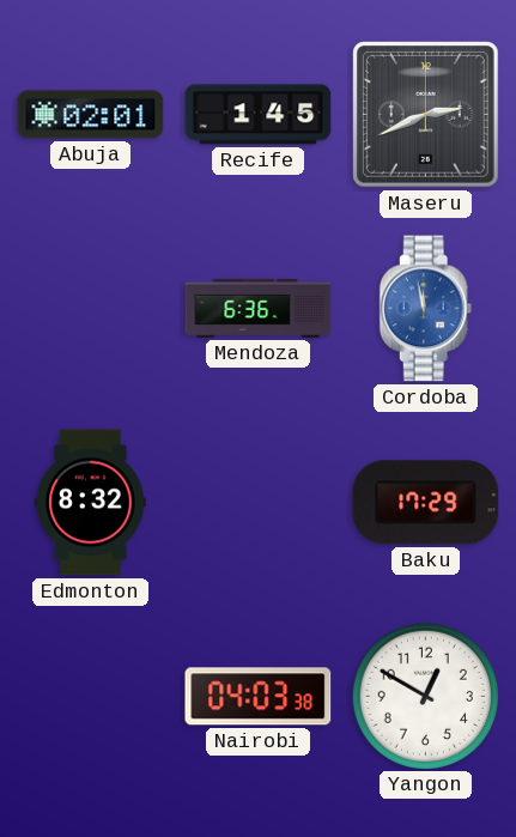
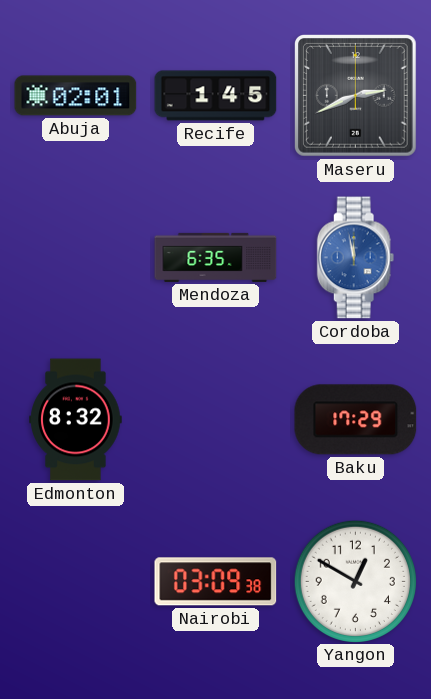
Mendoza: 6:36 -> 6:35 (216, 257)
Nairobi: 04:03 -> 03:09 (216, 582)
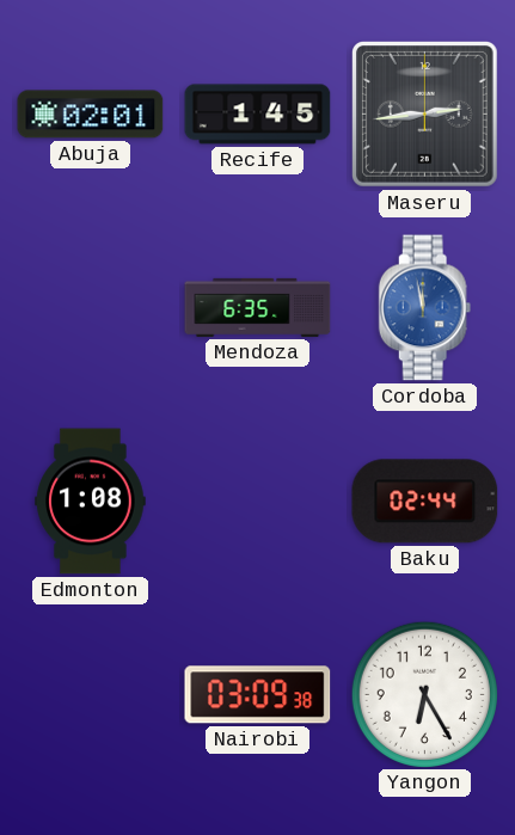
Maseru: 2:41 -> 2:44 (425, 115)
Edmonton: 8:32 -> 1:08 (91, 502)
Baku: 17:29 -> 02:44 (425, 502)
Yangon: 12:50 -> 6:25 (424, 694)
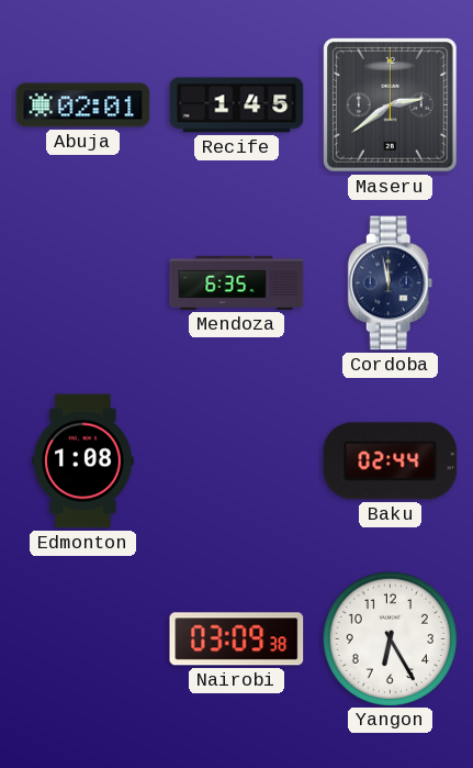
Maseru: 2:44 -> 2:39 (391, 105)
Cordoba dial: blue -> navy (391, 283)
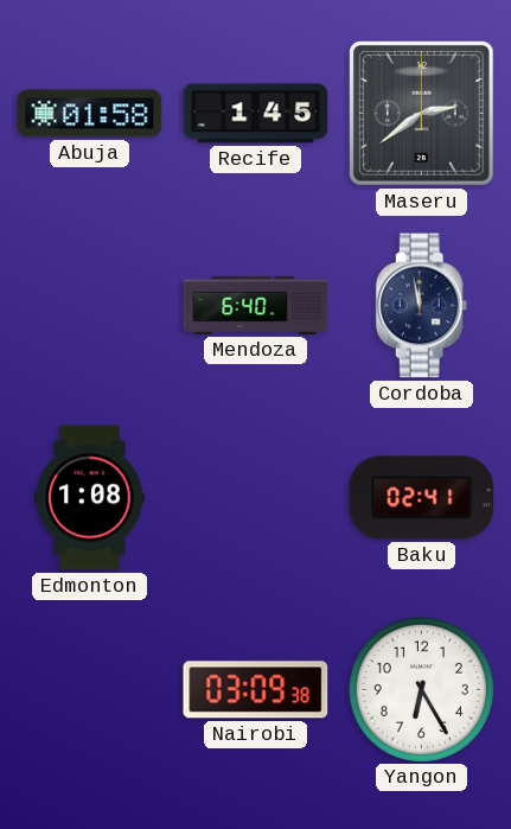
Abuja: 02:01 -> 01:58 (90, 114)
Mendoza: 6:35 -> 6:40 (256, 305)
Baku: 02:44 -> 02:41 (422, 498)
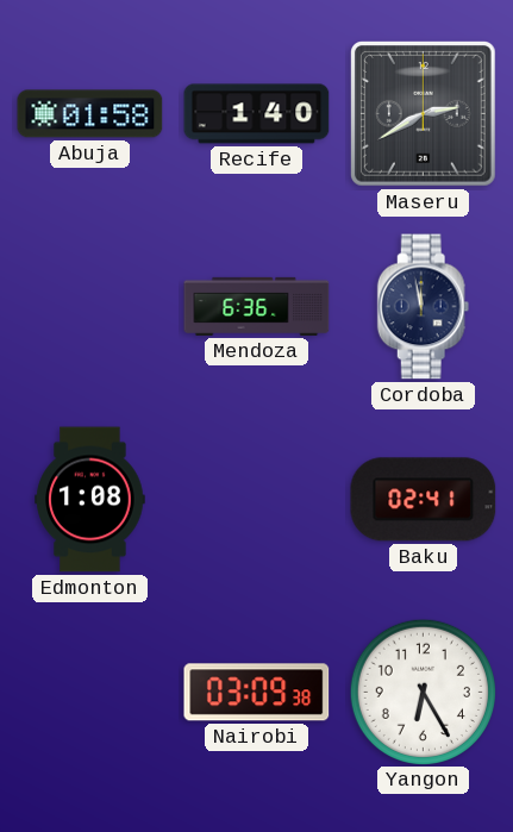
Recife: 1:45 -> 1:40 (257, 114)
Maseru: 2:39 -> 2:40 (424, 114)
Mendoza: 6:40 -> 6:36 (257, 306)
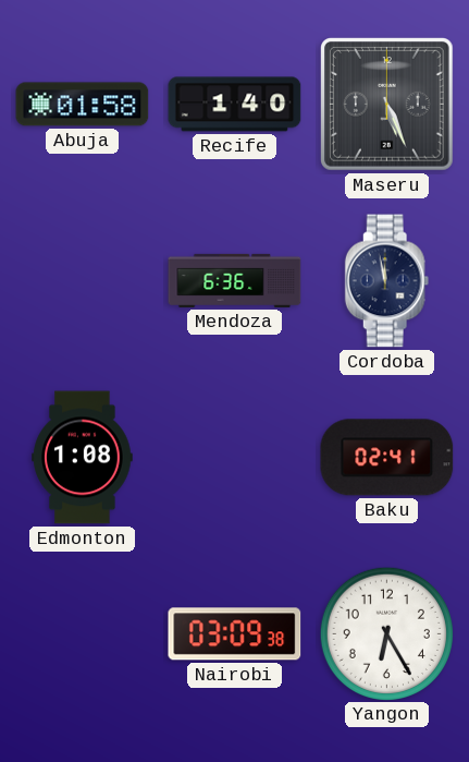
Maseru: 2:40 -> 5:26 (387, 105)
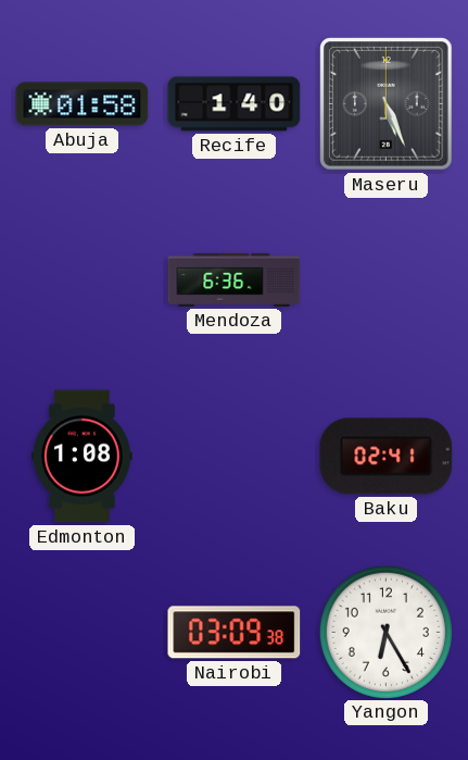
Cordoba: 11:58 -> none (387, 281)
